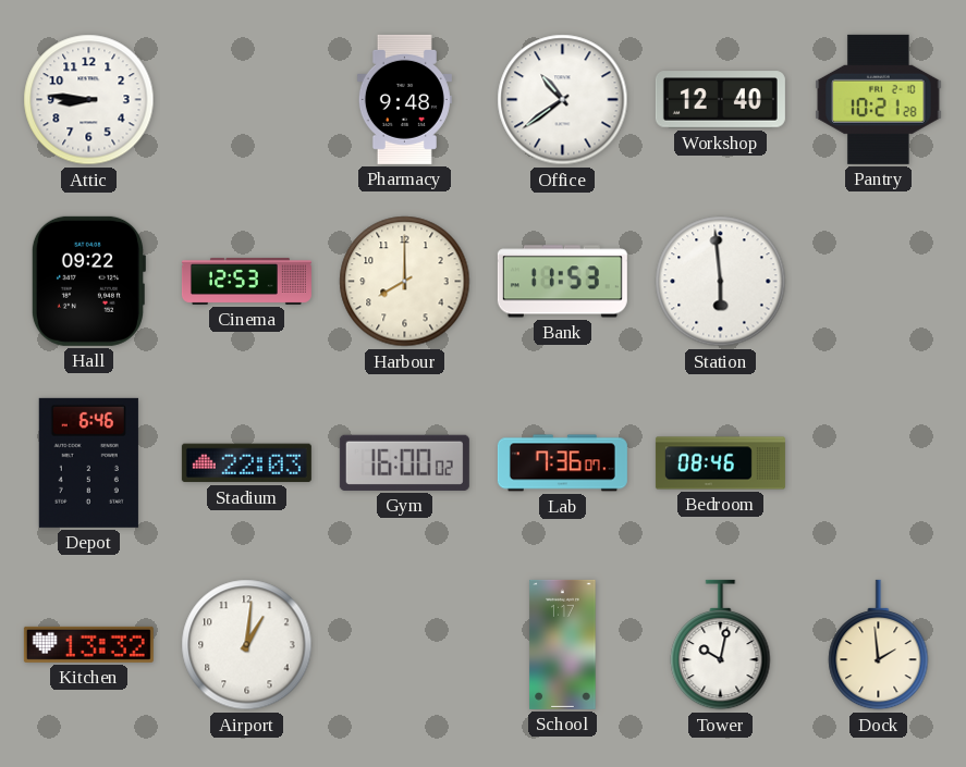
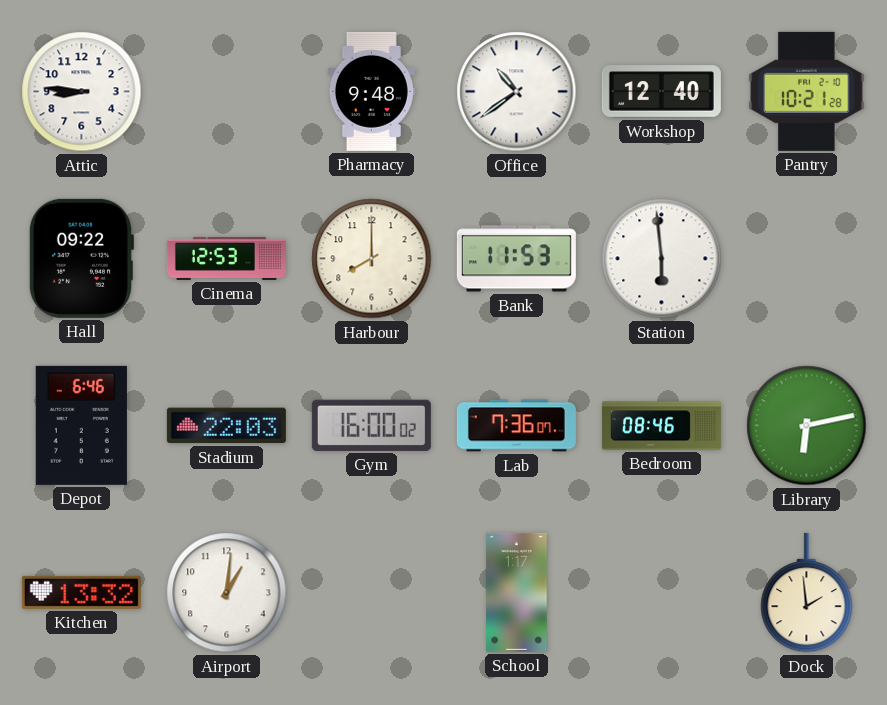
Library: none -> 6:13 (807, 426)
Tower: 10:02 -> none (721, 645)
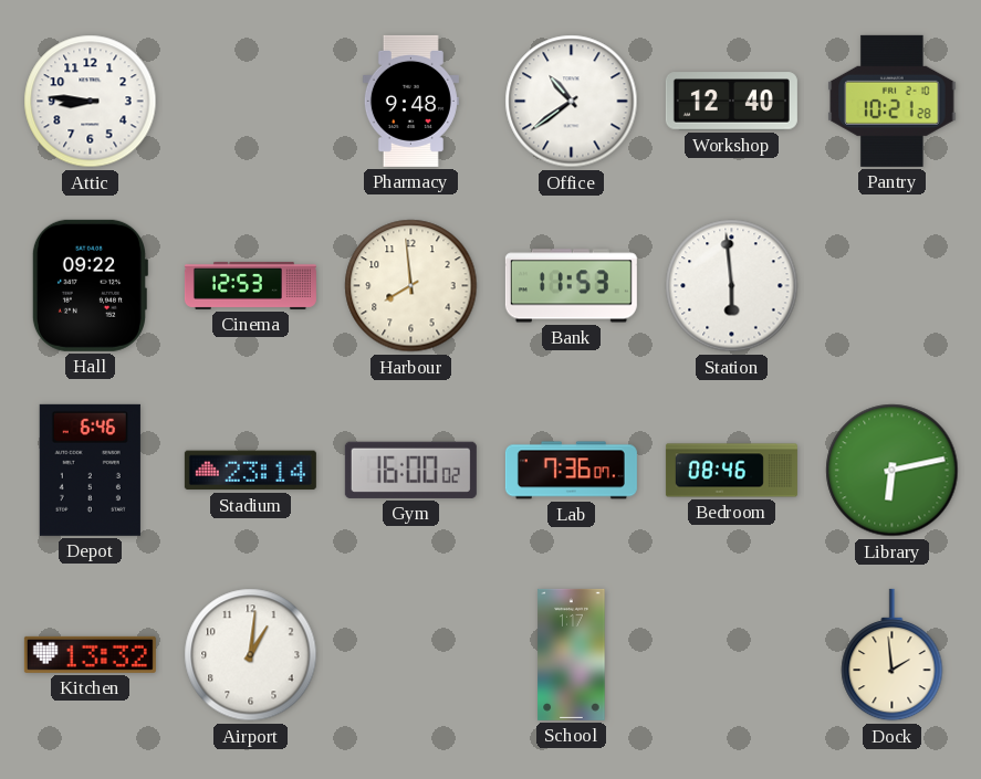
Harbour: 8:00 -> 7:59 (411, 286)
Stadium: 22:03 -> 23:14 (250, 471)
